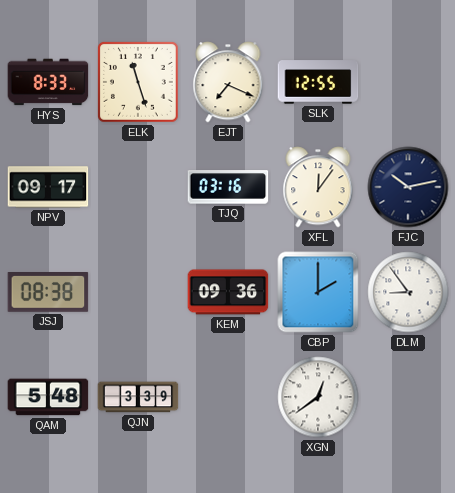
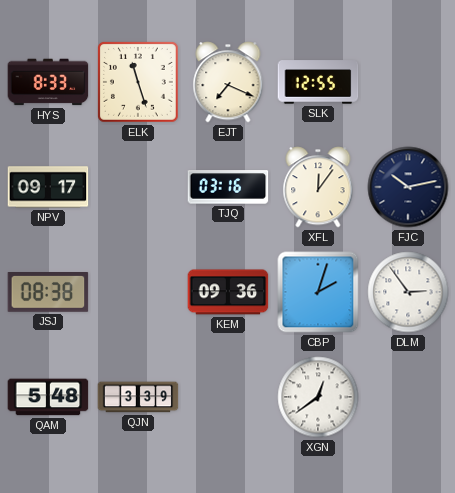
CBP: 2:00 -> 2:03 (318, 292)
DLM: 8:54 -> 2:54 (408, 292)
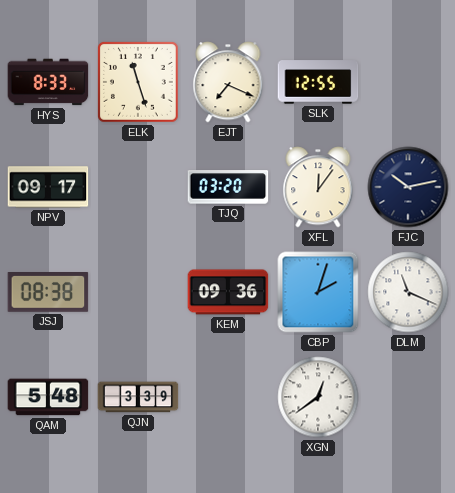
TJQ: 03:16 -> 03:20 (228, 187)
DLM: 2:54 -> 11:19 (408, 292)
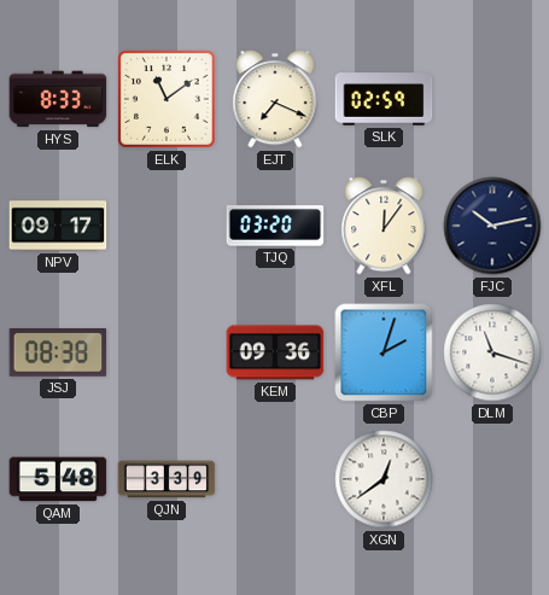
ELK: 11:27 -> 11:09 (167, 99)
SLK: 12:55 -> 02:59 (384, 99)
DLM: 11:19 -> 11:18 (492, 352)
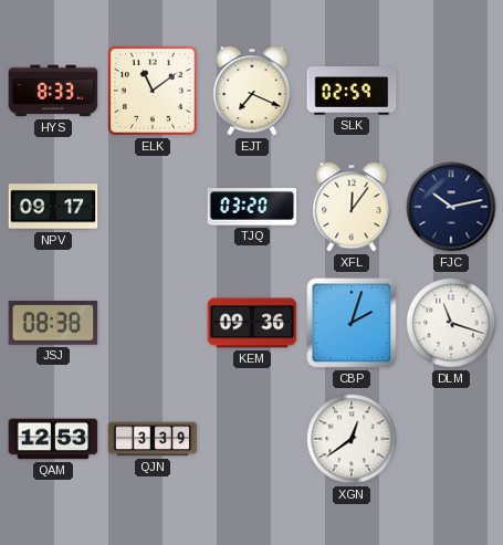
QAM: 5:48 -> 12:53 (53, 439)
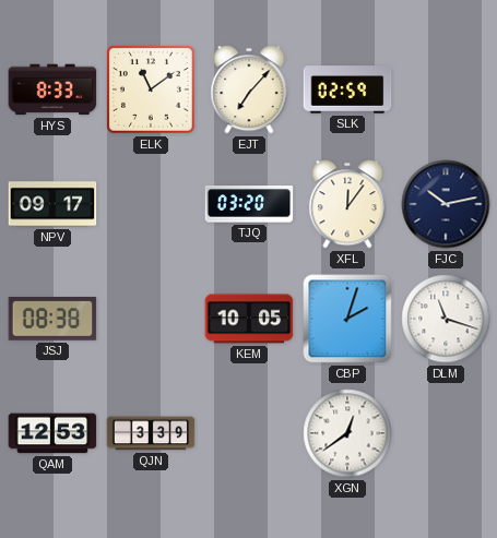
EJT: 7:19 -> 7:07 (249, 89)
KEM: 09:36 -> 10:05 (249, 319)
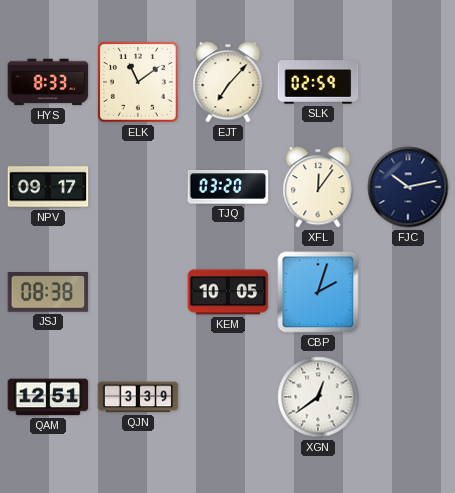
DLM: 11:18 -> none (446, 319)
QAM: 12:53 -> 12:51 (48, 397)
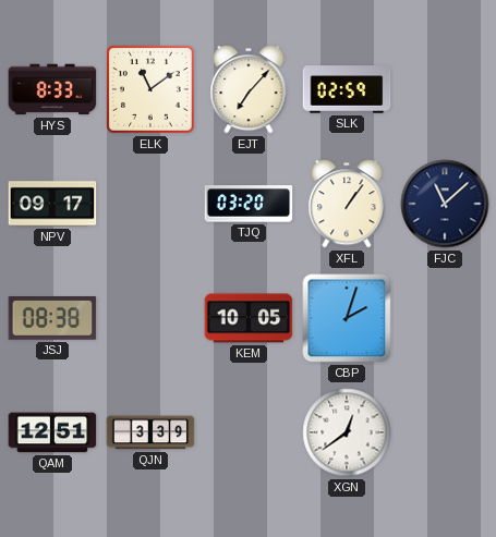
XFL: 12:06 -> 1:06 (347, 204)
FJC: 10:13 -> 11:08 (445, 204)
